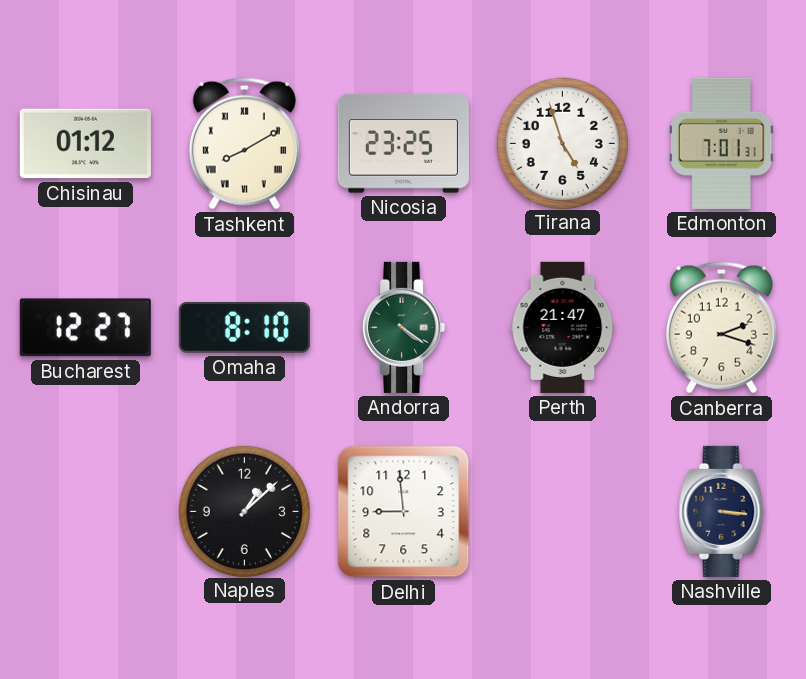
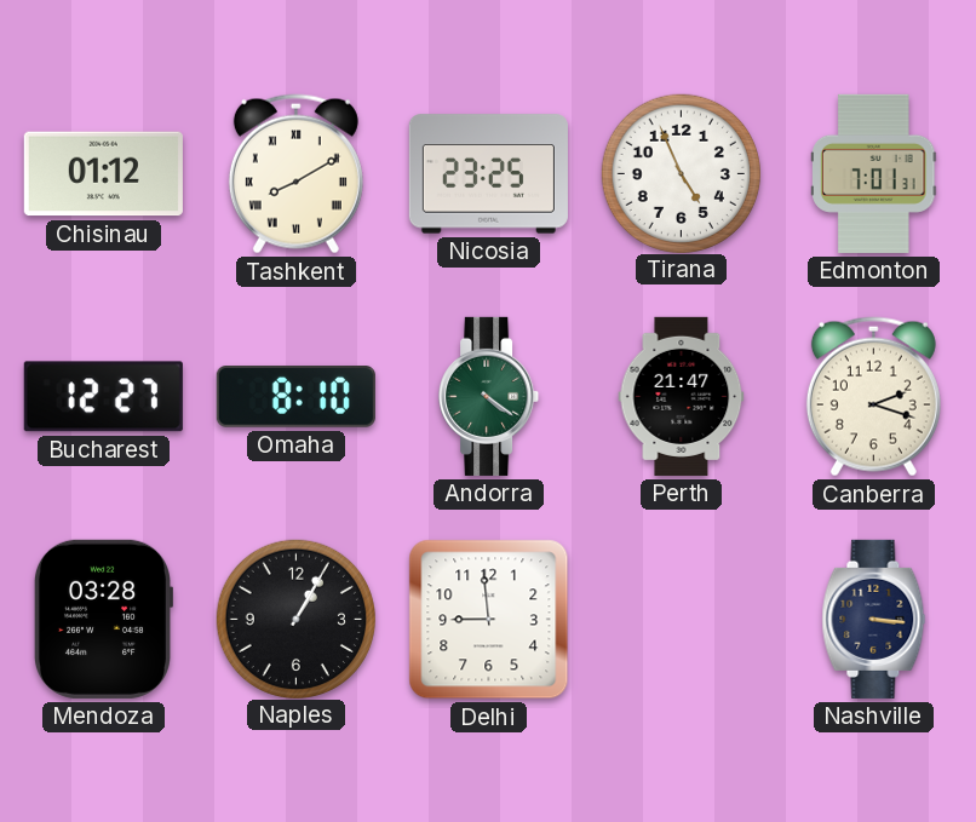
Tirana: 4:57 -> 4:56 (681, 173)
Mendoza: none -> 03:28 (102, 619)
Naples: 1:08 -> 1:05 (295, 619)
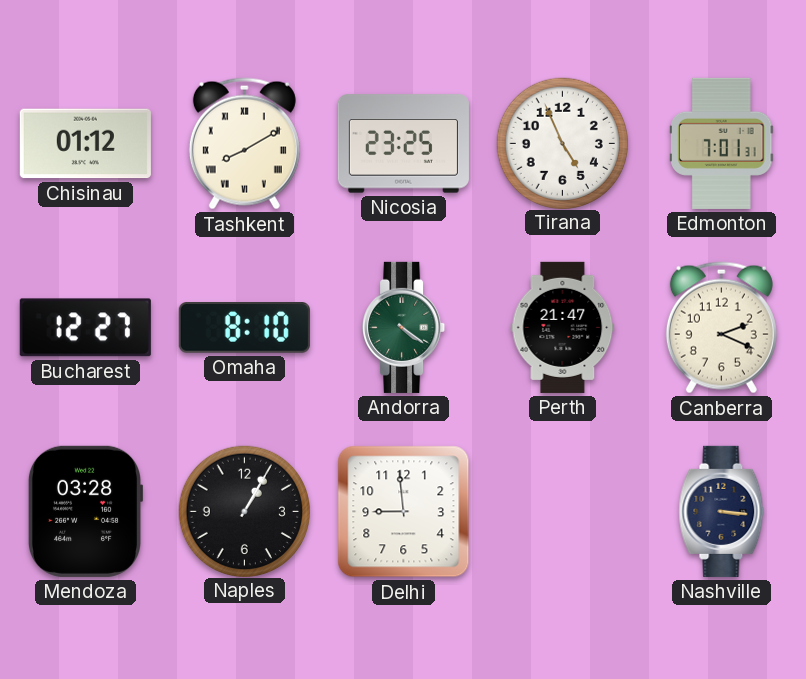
Canberra: 2:18 -> 2:19 (721, 328)
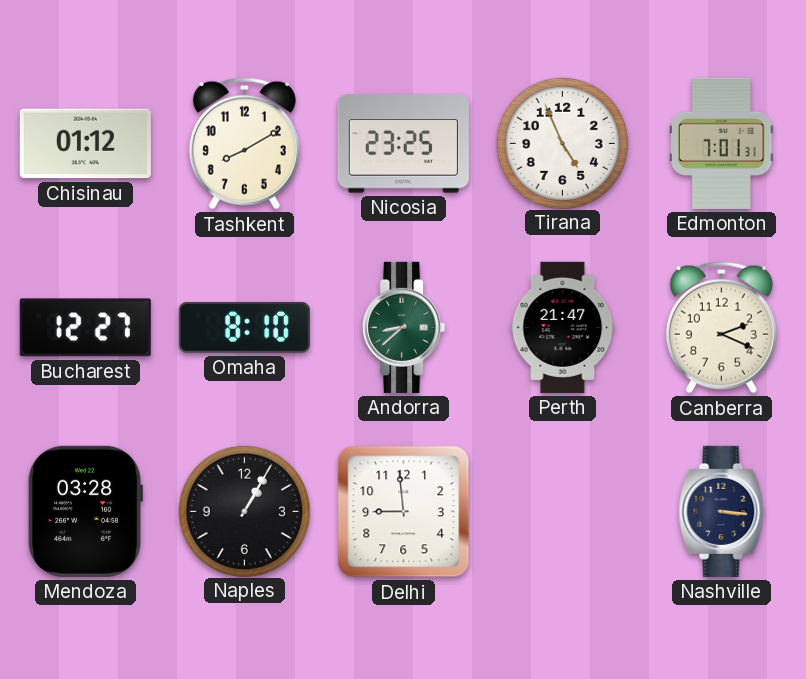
Tashkent numerals: Roman -> Arabic (244, 144)
Andorra: 4:21 -> 8:38 (404, 327)
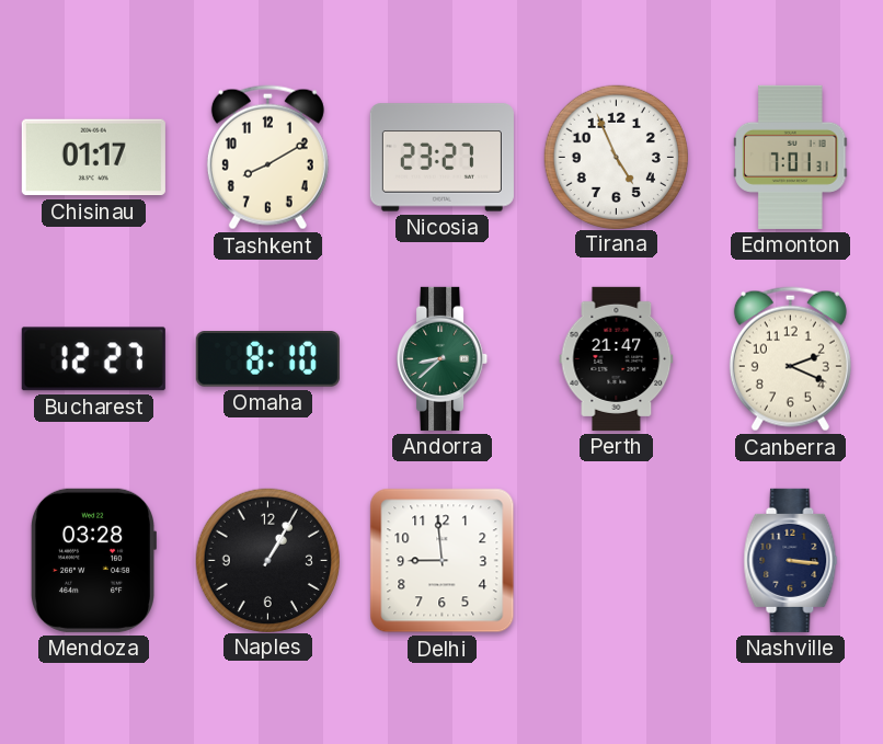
Chisinau: 01:12 -> 01:17 (93, 158)
Nicosia: 23:25 -> 23:27 (441, 158)
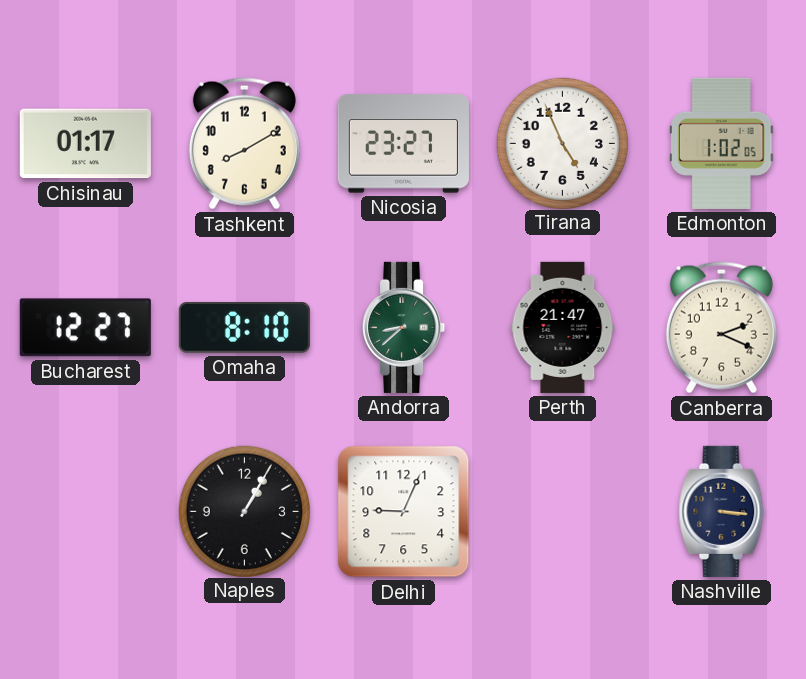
Edmonton: 7:01 -> 1:02 (722, 143)
Mendoza: 03:28 -> none (92, 560)
Delhi: 8:59 -> 9:04 (404, 512)
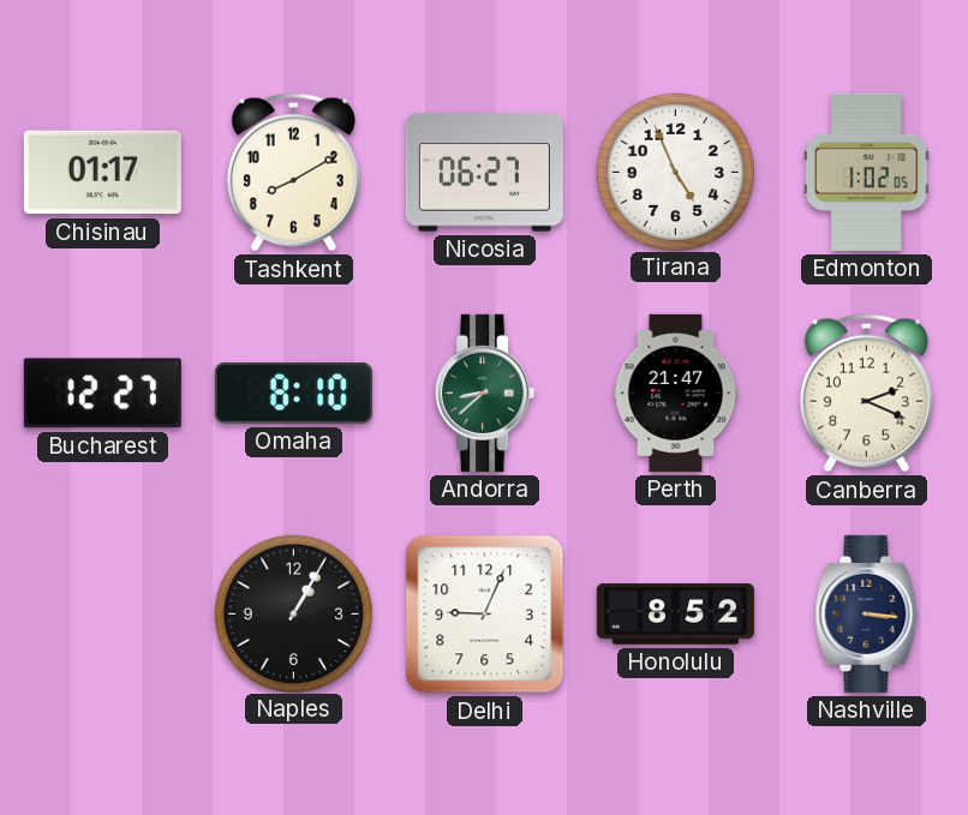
Nicosia: 23:27 -> 06:27 (484, 173)
Honolulu: none -> 8:52 (675, 615)
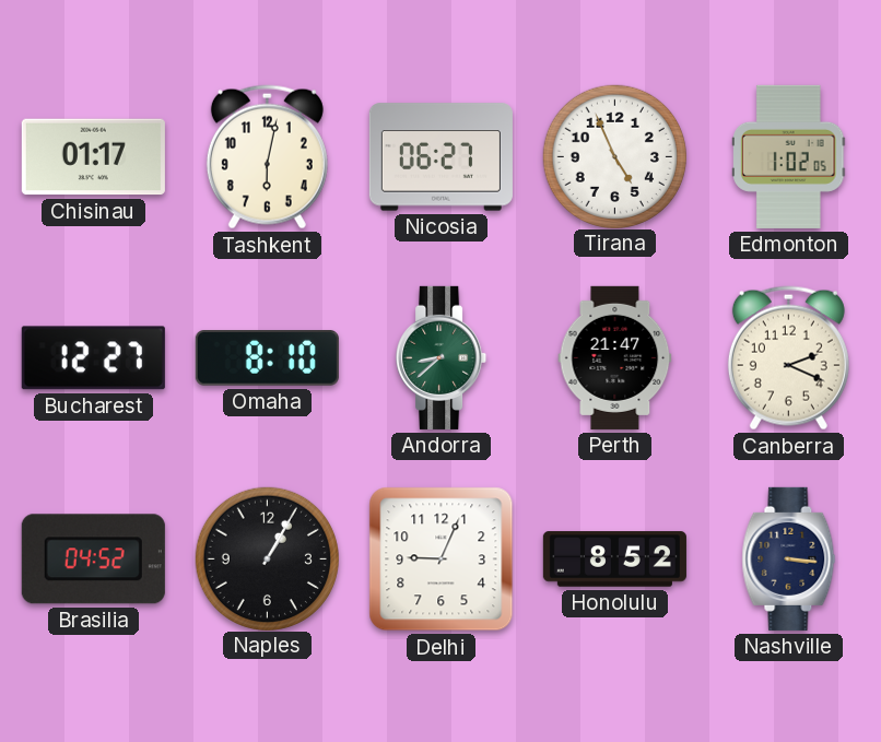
Tashkent: 8:10 -> 6:02 (267, 157)
Brasilia: none -> 04:52 (93, 560)
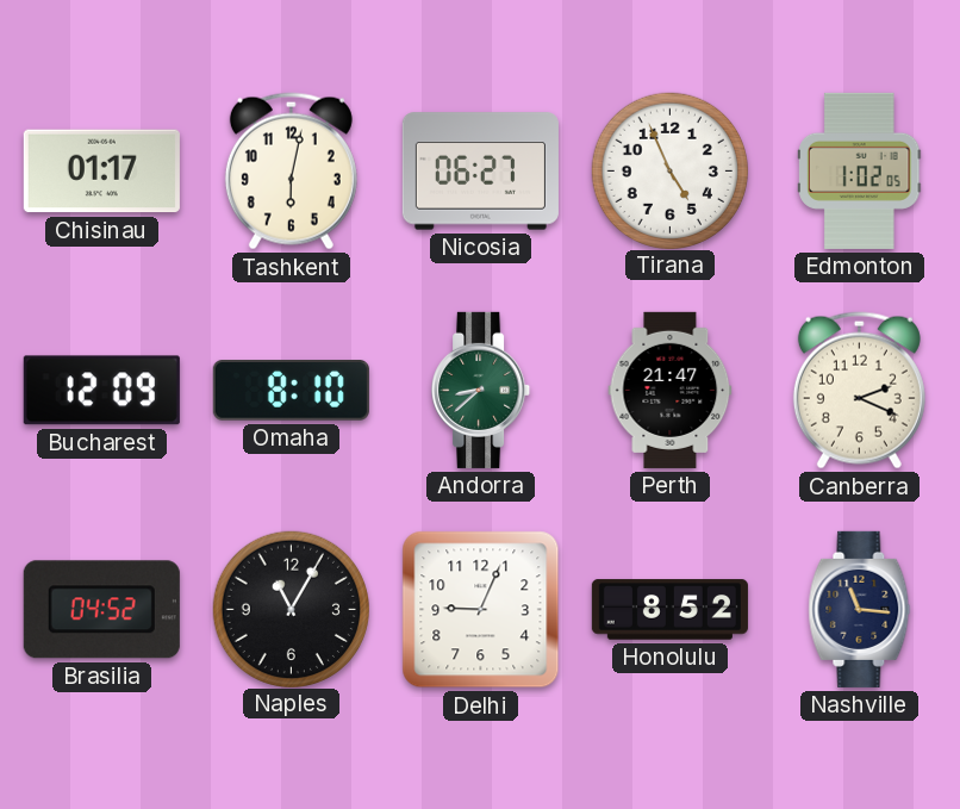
Bucharest: 12:27 -> 12:09 (101, 391)
Naples: 1:05 -> 11:05 (291, 609)
Nashville: 3:16 -> 11:16 (860, 609)
